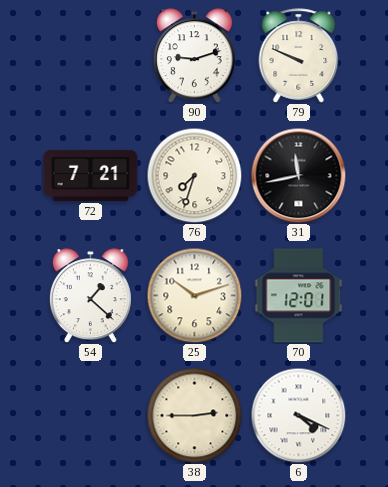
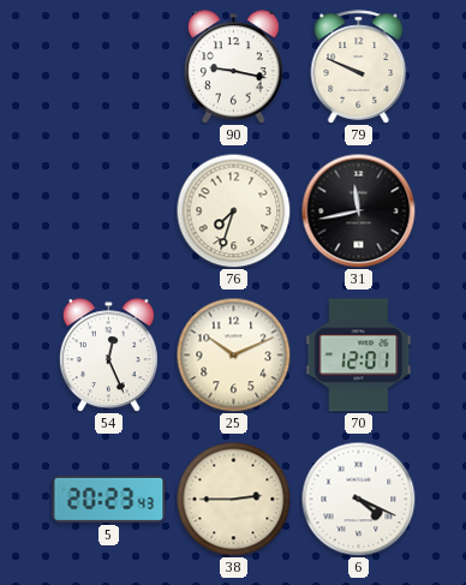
90: 9:12 -> 9:17 (233, 67)
72: 7:21 -> none (91, 175)
54: 1:22 -> 12:26 (108, 356)
25: 10:12 -> 10:11 (233, 354)
5: none -> 20:23 (109, 499)
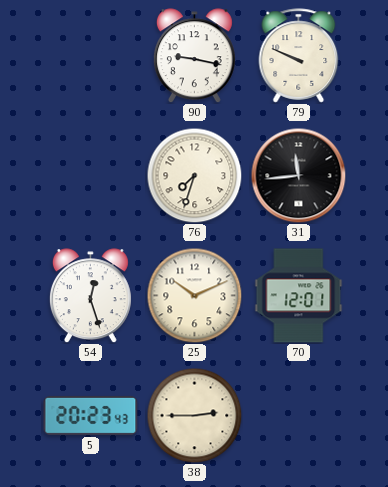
31: 11:43 -> 11:44 (298, 175)
54: 12:26 -> 12:27 (90, 296)
6: 4:19 -> none (358, 499)
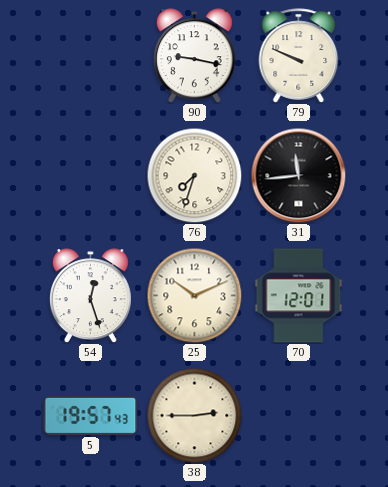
5: 20:23 -> 19:57 (91, 415)
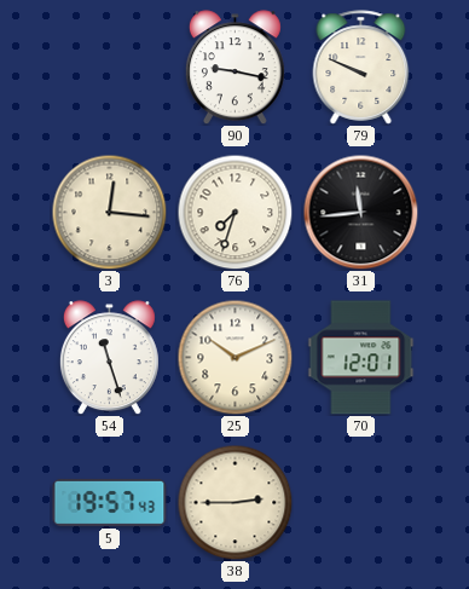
3: none -> 12:16 (109, 212)
54: 12:27 -> 11:27 (109, 358)
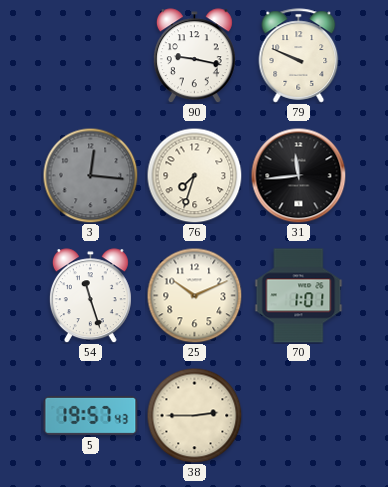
3 dial: cream -> grey (90, 175)
70: 12:01 -> 1:01 (299, 296)
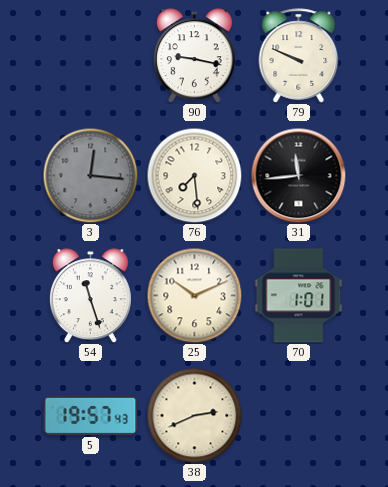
76: 7:33 -> 7:29 (194, 175)
38: 2:45 -> 2:41 (194, 415)
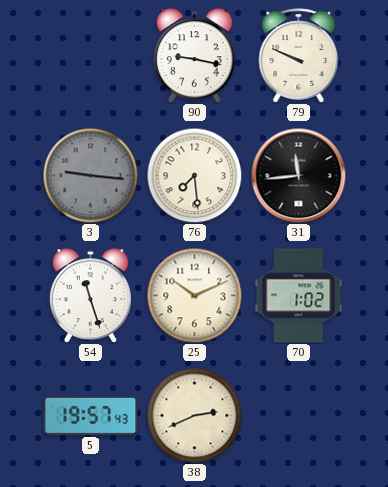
3: 12:16 -> 9:16 (90, 175)
70: 1:01 -> 1:02 (299, 296)
